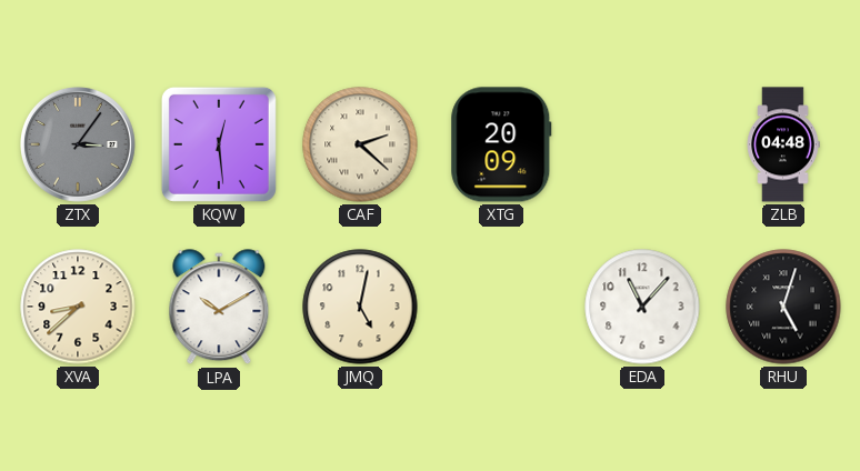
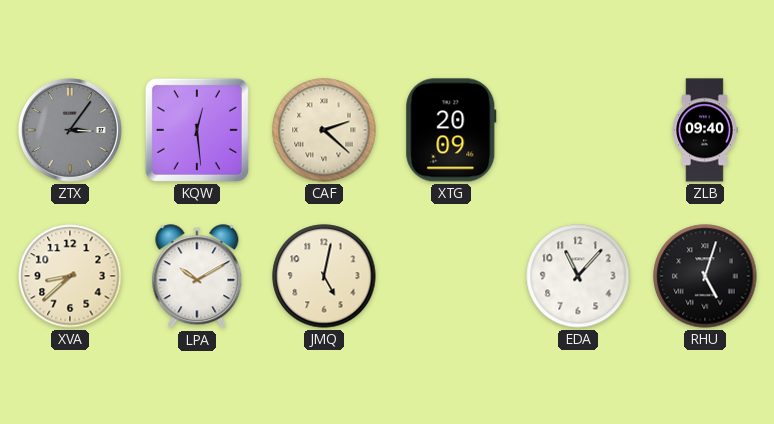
ZLB: 04:48 -> 09:40 (705, 130)
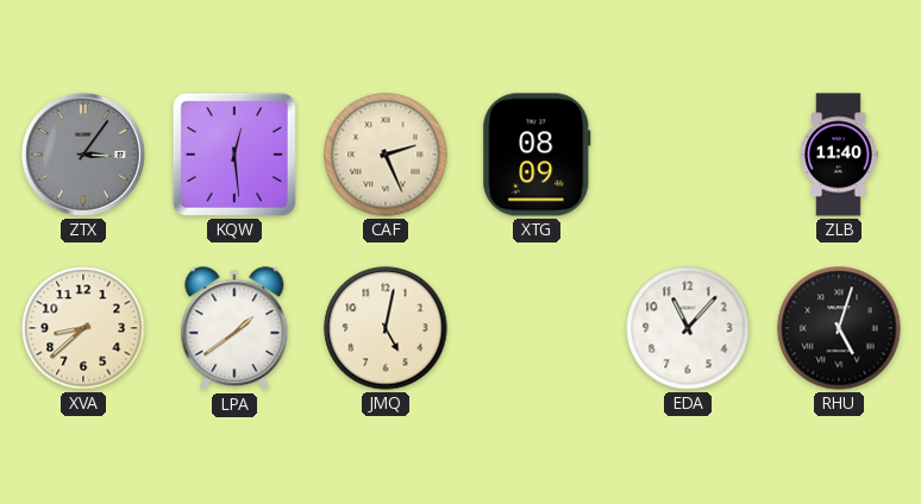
CAF: 2:22 -> 2:26 (386, 155)
XTG: 20:09 -> 08:09 (537, 155)
ZLB: 09:40 -> 11:40 (839, 155)
LPA: 10:10 -> 1:39 (234, 329)
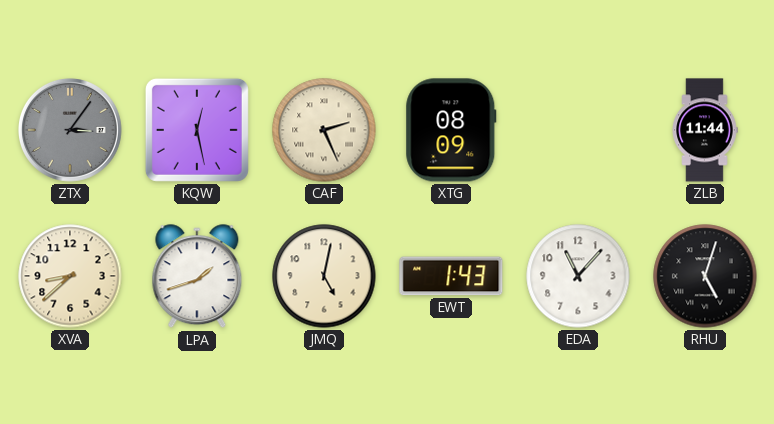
KQW: 12:29 -> 12:28 (197, 130)
ZLB: 11:40 -> 11:44 (705, 130)
LPA: 1:39 -> 1:42 (197, 277)
EWT: none -> 1:43 (451, 276)
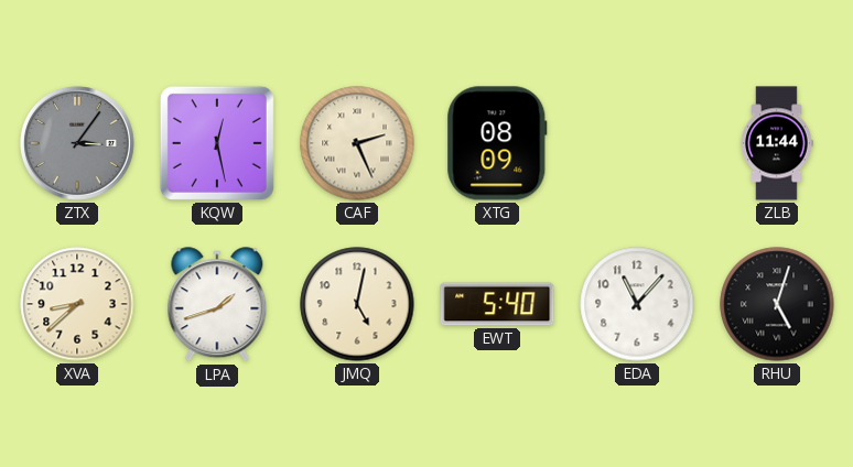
EWT: 1:43 -> 5:40 (497, 304)
